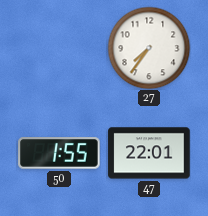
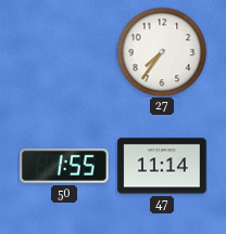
47: 22:01 -> 11:14 (162, 166)
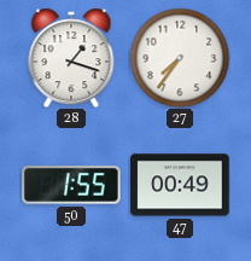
28: none -> 1:18 (71, 58)
47: 11:14 -> 00:49 (180, 185)
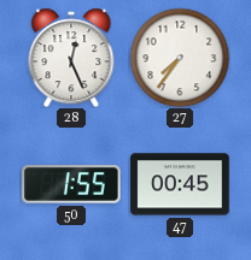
28: 1:18 -> 12:26 (71, 58)
47: 00:49 -> 00:45 (180, 184)
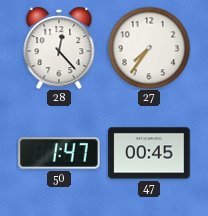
28: 12:26 -> 12:23 (59, 48)
50: 1:55 -> 1:47 (59, 153)
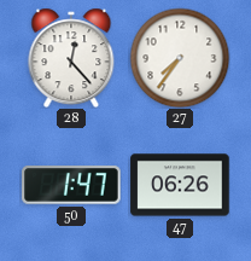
47: 00:45 -> 06:26 (180, 185)
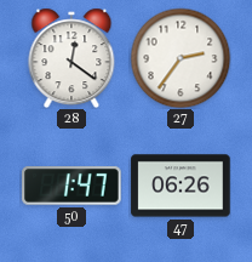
28: 12:23 -> 12:21 (71, 58)
27: 7:36 -> 2:36 (181, 58)
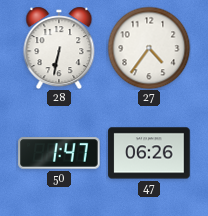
28: 12:21 -> 6:32 (59, 48)
27: 2:36 -> 4:36 (149, 48)
